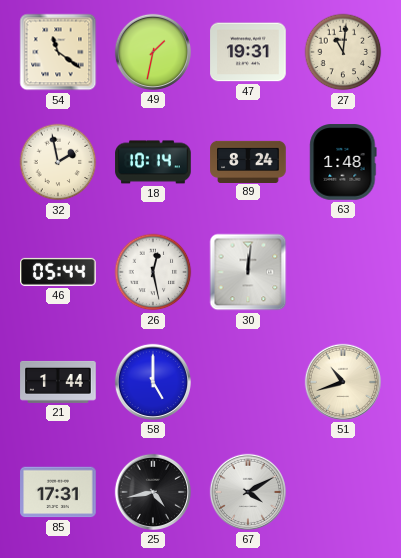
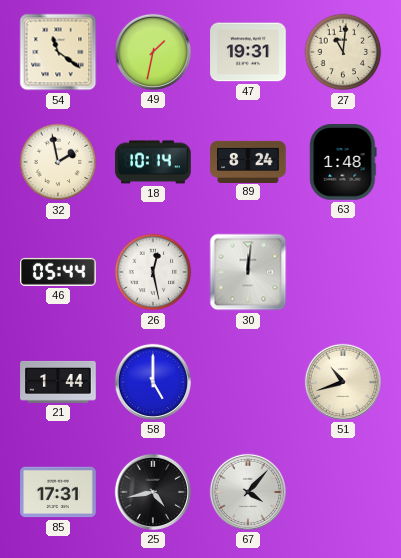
67: 4:10 -> 4:07 (248, 492)
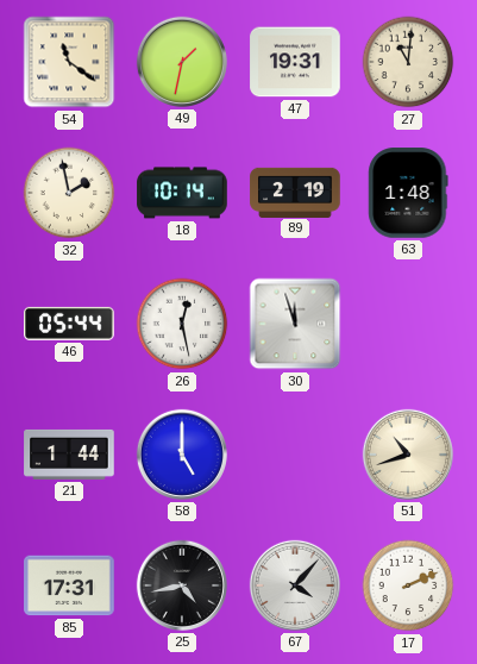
89: 8:24 -> 2:19 (295, 192)
30: 12:01 -> 11:57 (295, 324)
17: none -> 2:11 (408, 585)
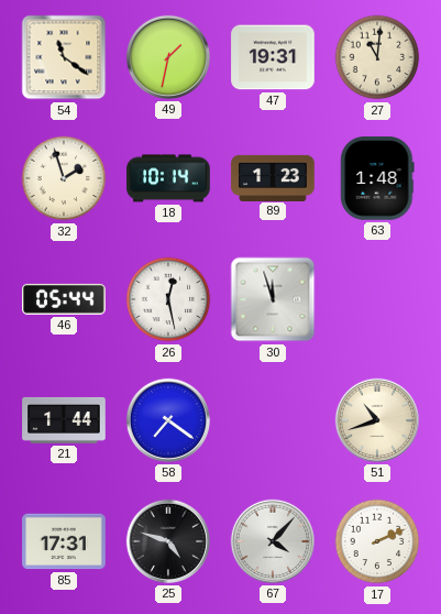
32: 1:58 -> 1:57 (64, 178)
89: 2:19 -> 1:23 (273, 177)
58: 5:00 -> 7:21 (168, 420)
25: 4:43 -> 4:48 (168, 541)
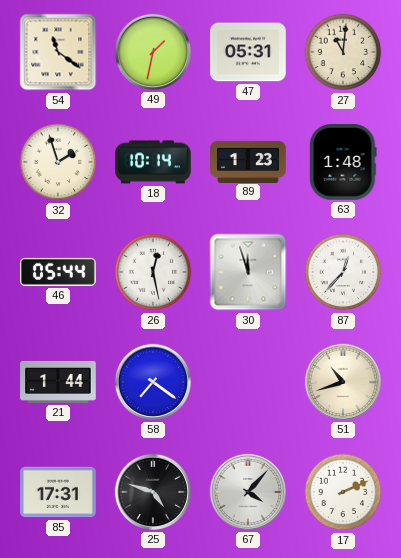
47: 19:31 -> 05:31 (248, 52)
87: none -> 12:37 (343, 272)
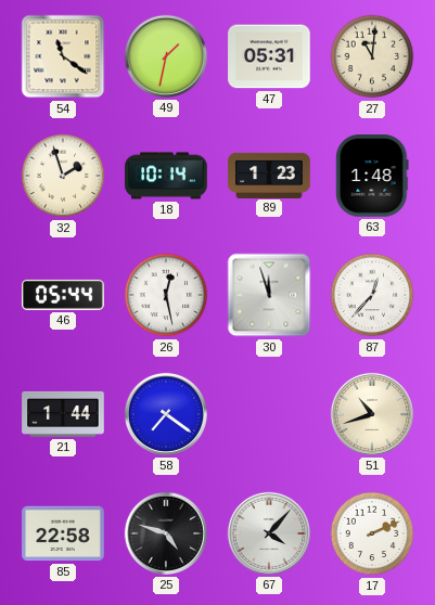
85: 17:31 -> 22:58 (63, 533)
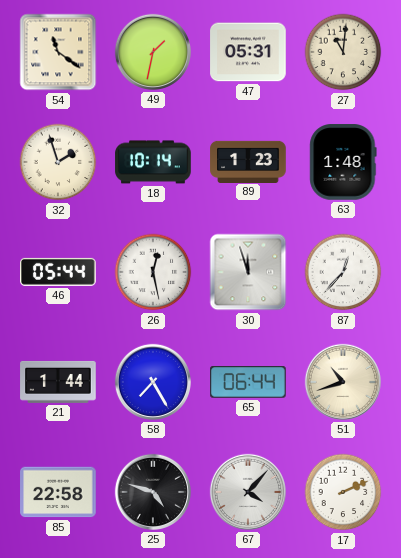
58: 7:21 -> 7:25 (153, 382)
65: none -> 06:44 (248, 383)
